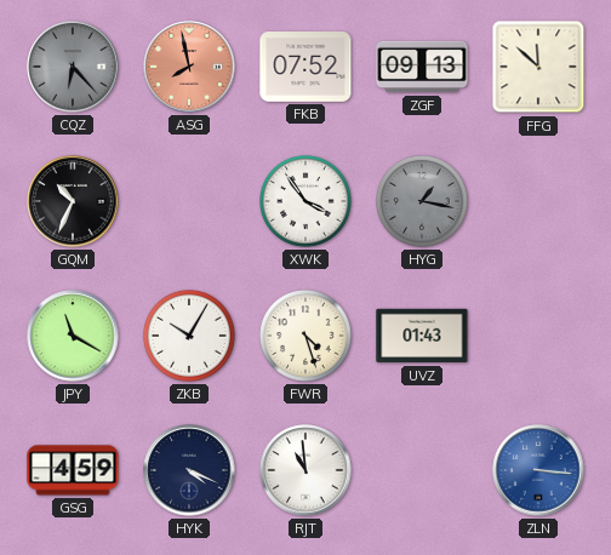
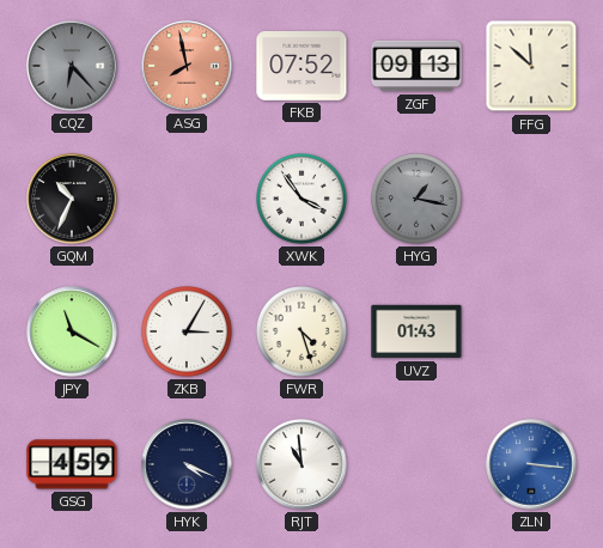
ZKB: 10:05 -> 3:05 (188, 333)
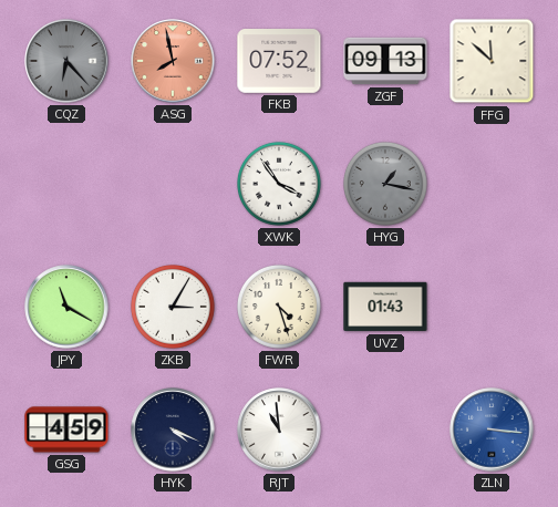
GQM: 10:34 -> none (72, 199)
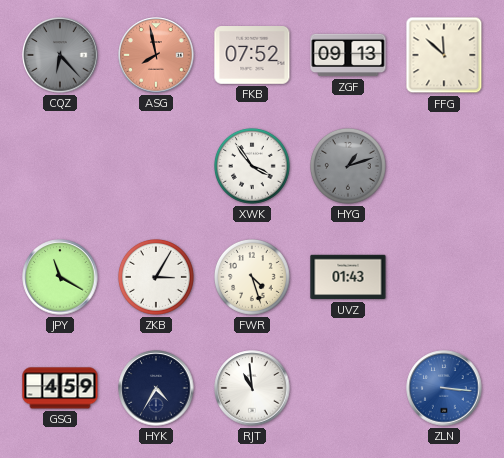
HYG: 1:17 -> 1:12 (349, 167)
HYK: 4:19 -> 4:35 (156, 388)
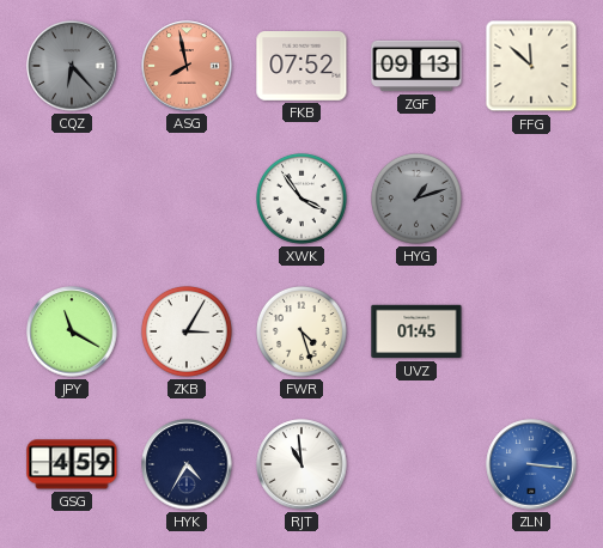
UVZ: 01:43 -> 01:45 (416, 331)
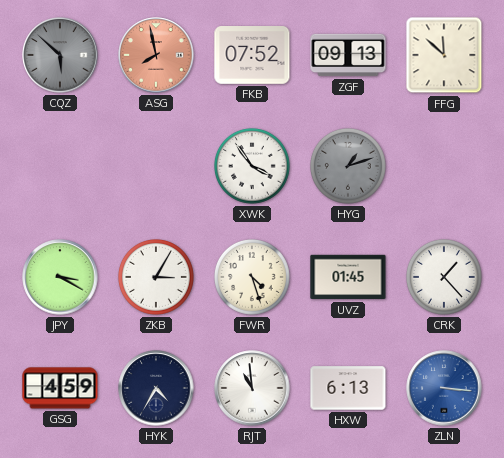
CQZ: 6:23 -> 5:52 (60, 55)
JPY: 11:20 -> 3:20 (60, 277)
CRK: none -> 1:23 (445, 278)
HXW: none -> 6:13 (348, 388)
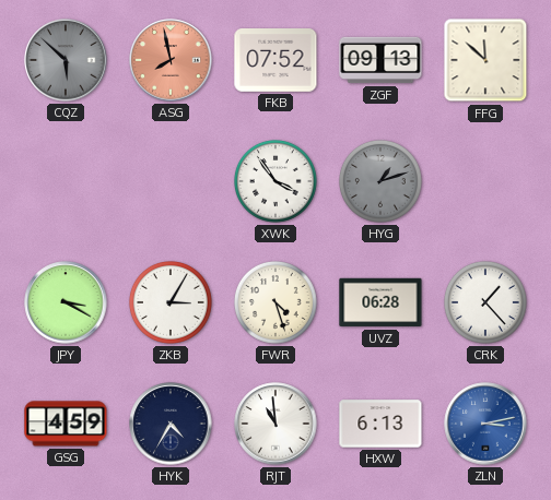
UVZ: 01:45 -> 06:28 (380, 302)
ZLN: 3:16 -> 3:13 (485, 424)
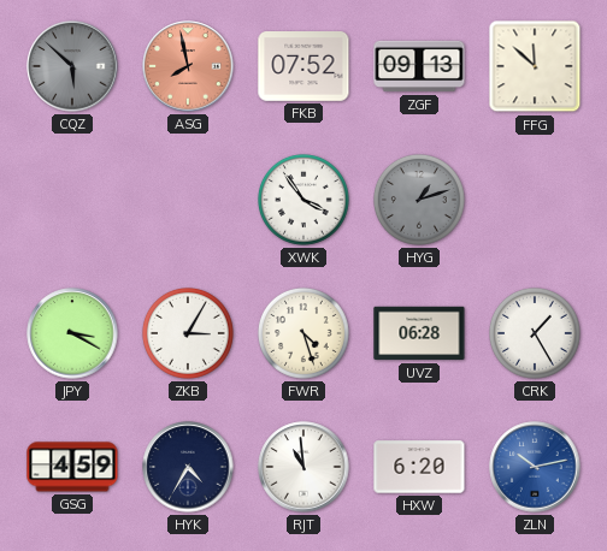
CRK: 1:23 -> 1:25 (536, 334)
HXW: 6:13 -> 6:20 (419, 467)
ZLN: 3:13 -> 10:13 (535, 467)
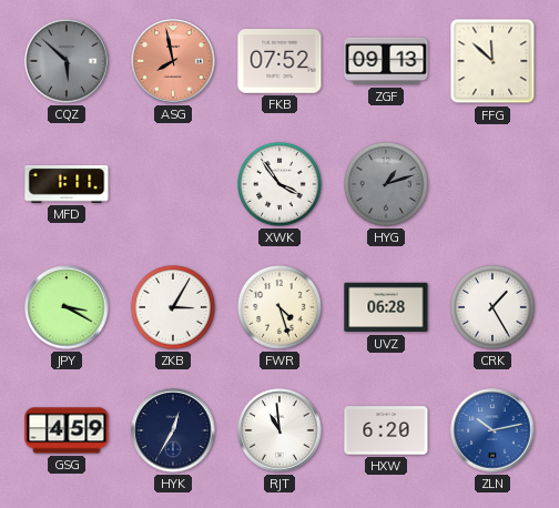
MFD: none -> 1:11 (67, 184)
HYK: 4:35 -> 12:35 (173, 430)
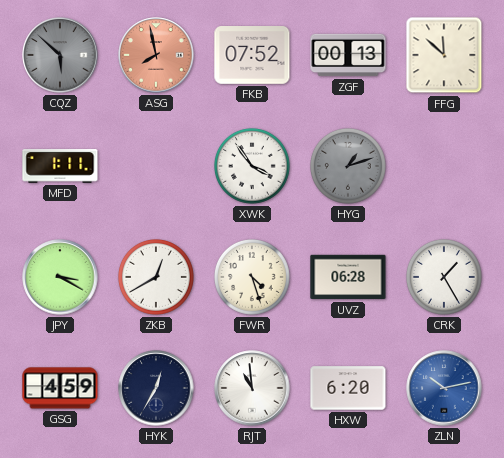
ZGF: 09:13 -> 00:13 (348, 55)
ZKB: 3:05 -> 12:40 (157, 278)
